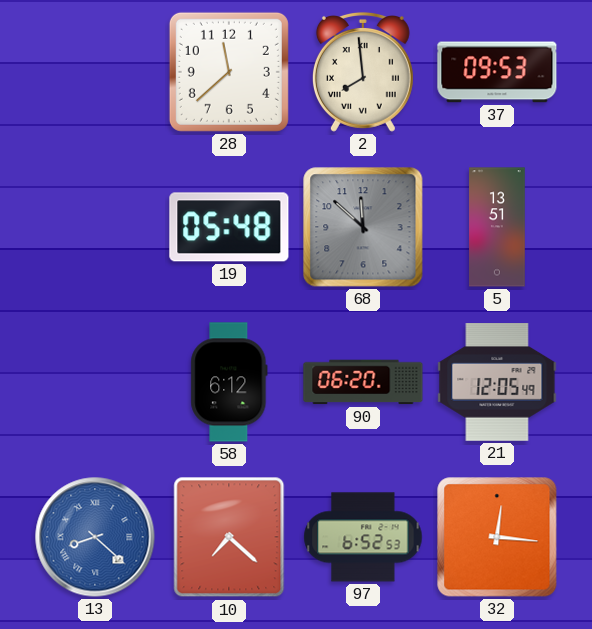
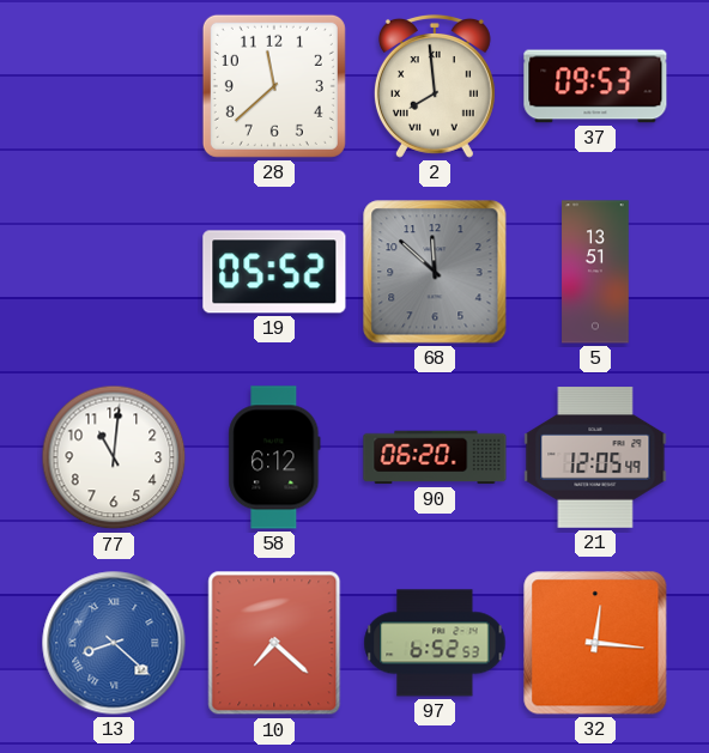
19: 05:48 -> 05:52 (274, 272)
77: none -> 11:01 (114, 457)
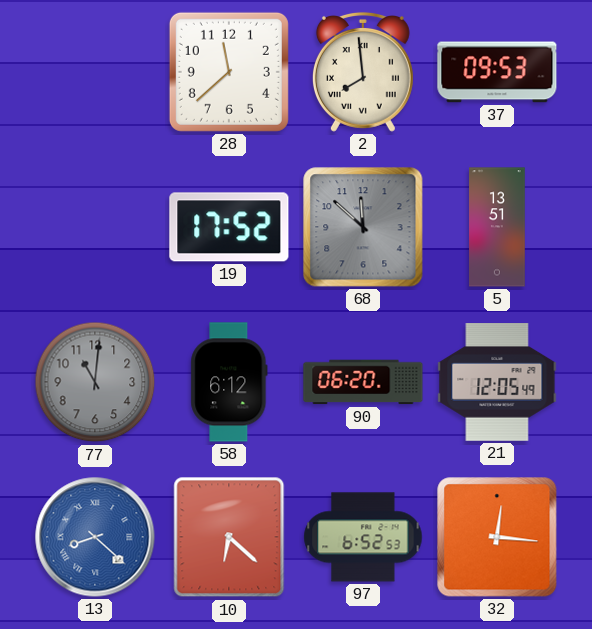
19: 05:52 -> 17:52 (229, 227)
77 dial: white -> grey (95, 382)
10: 7:22 -> 6:22 (229, 537)
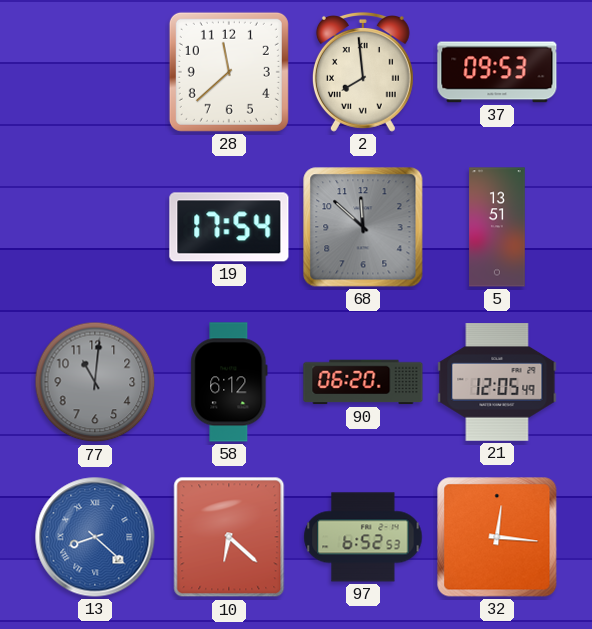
19: 17:52 -> 17:54 (229, 227)
